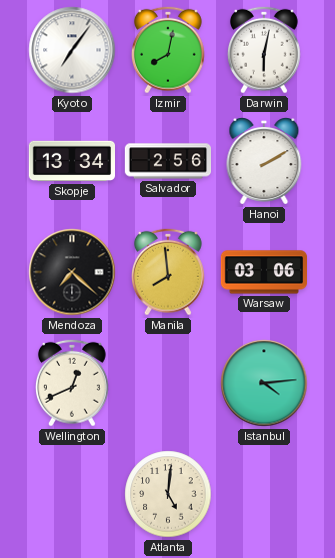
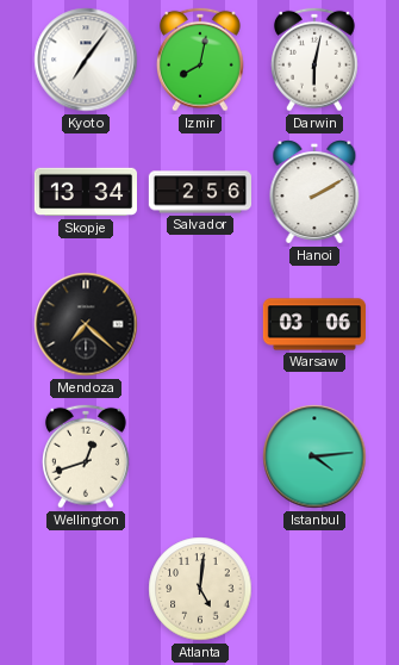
Manila: 7:59 -> none (169, 272)
Wellington: 12:41 -> 12:42 (87, 456)
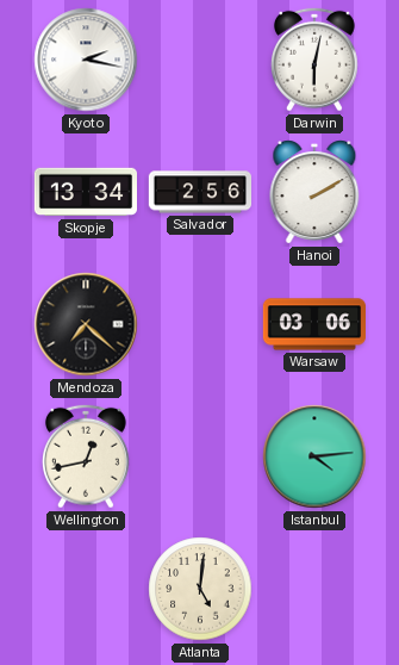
Kyoto: 7:06 -> 2:17 (86, 60)
Izmir: 8:02 -> none (201, 60)
Wellington: 12:42 -> 12:43 (87, 456)
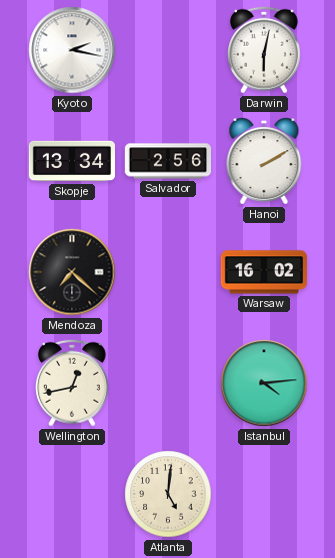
Warsaw: 03:06 -> 16:02 (263, 272)
